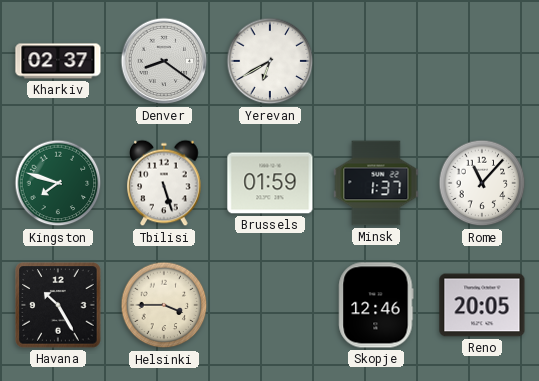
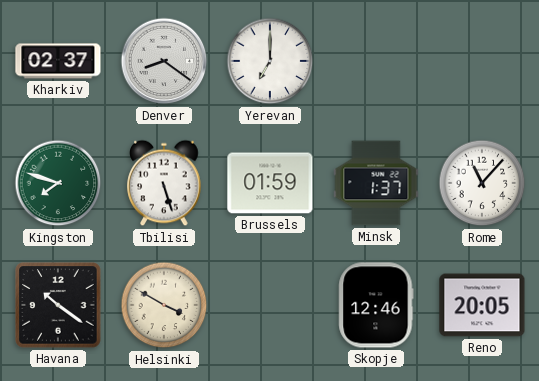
Yerevan: 6:40 -> 7:00 (270, 61)
Havana: 10:25 -> 10:21 (58, 305)
Helsinki: 3:45 -> 3:50 (164, 305)
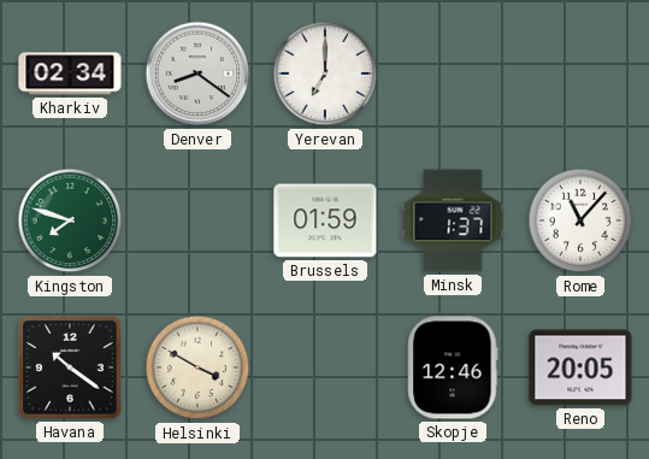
Kharkiv: 02:37 -> 02:34 (70, 73)
Tbilisi: 5:27 -> none (164, 183)
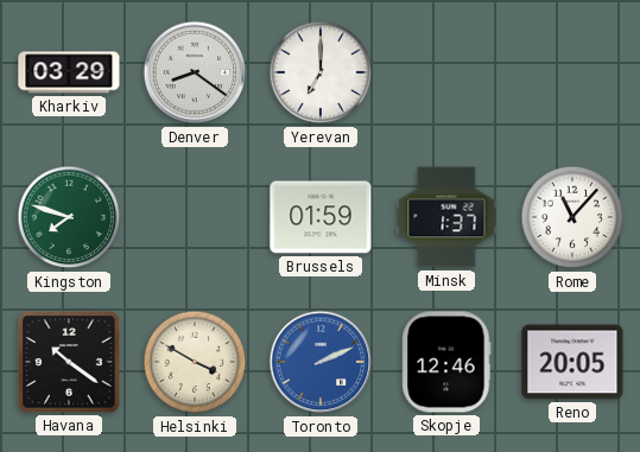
Kharkiv: 02:34 -> 03:29 (69, 72)
Toronto: none -> 2:11 (321, 362)
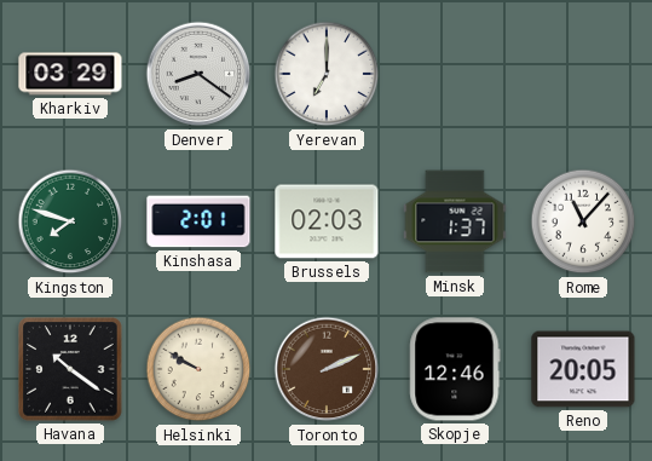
Kinshasa: none -> 2:01 (198, 221)
Brussels: 01:59 -> 02:03 (327, 221)
Helsinki: 3:50 -> 9:50 (198, 369)
Toronto dial: blue -> brown (327, 369)
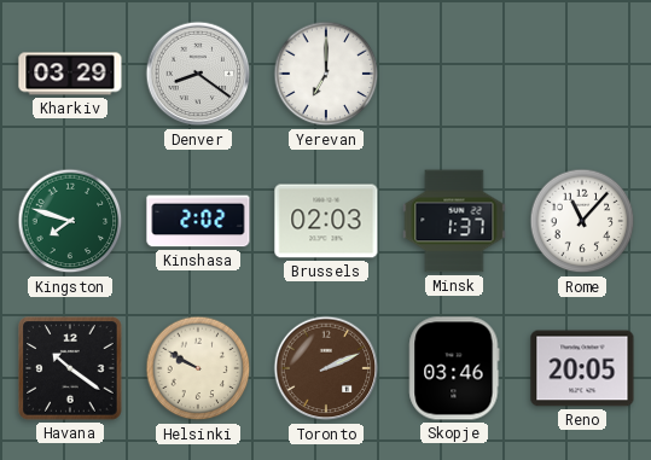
Kinshasa: 2:01 -> 2:02 (198, 221)
Skopje: 12:46 -> 03:46 (454, 368)
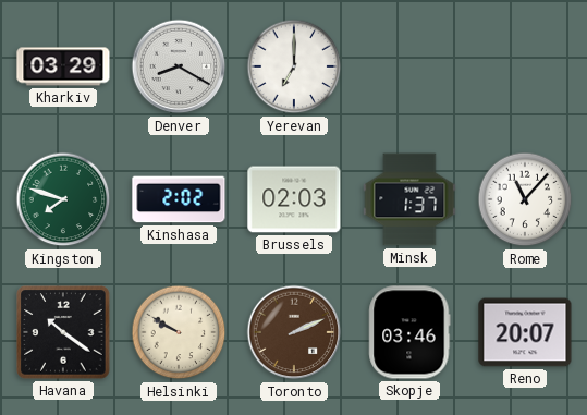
Denver: 8:21 -> 8:20 (179, 66)
Reno: 20:05 -> 20:07 (525, 332)
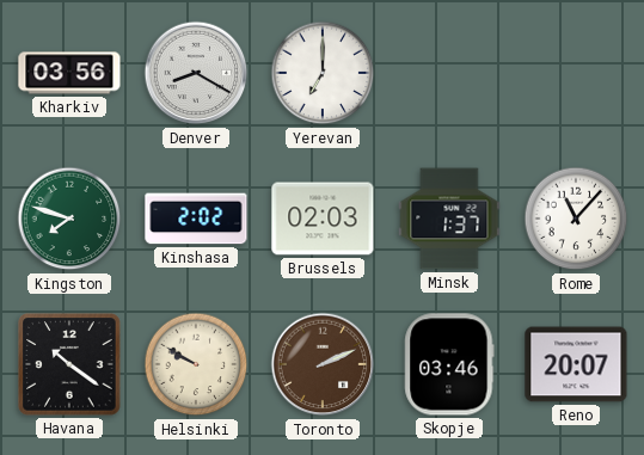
Kharkiv: 03:29 -> 03:56 (69, 73)
